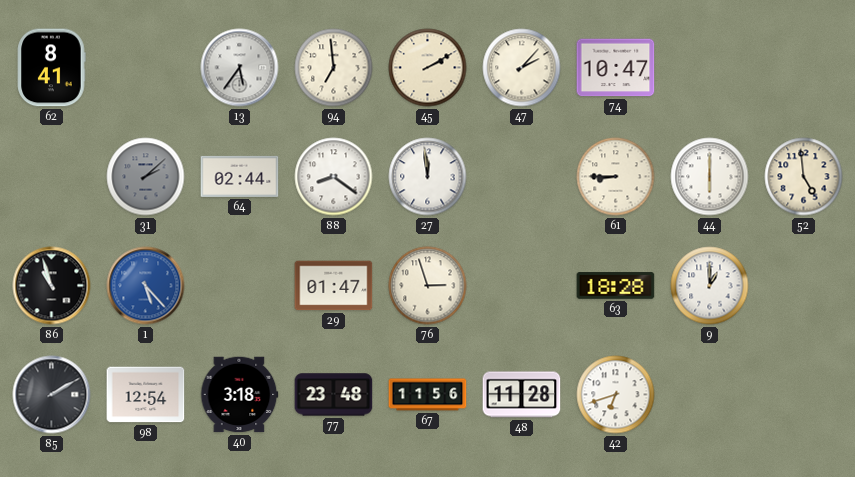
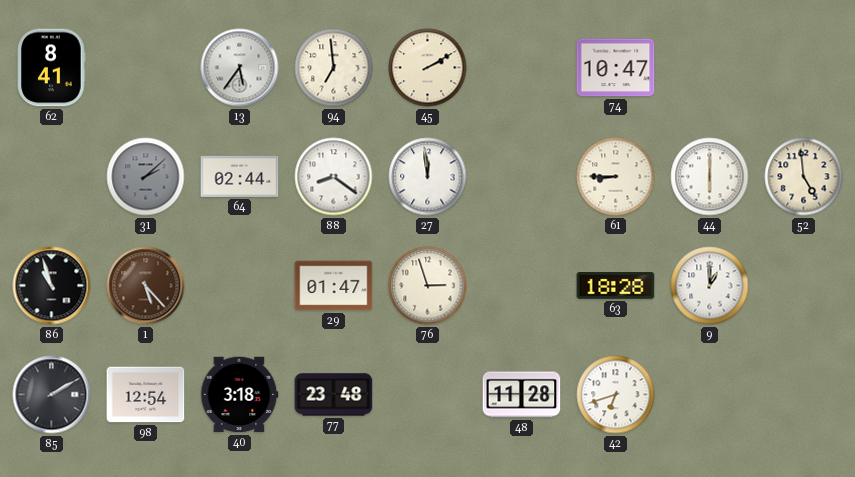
47: 2:07 -> none (522, 68)
1 dial: blue -> brown (146, 286)
67: 11:56 -> none (428, 395)
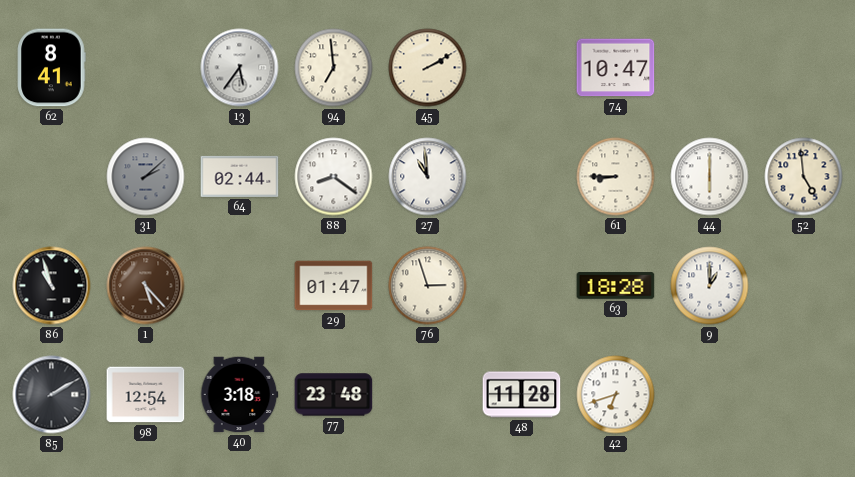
27: 11:59 -> 10:59 (428, 177)
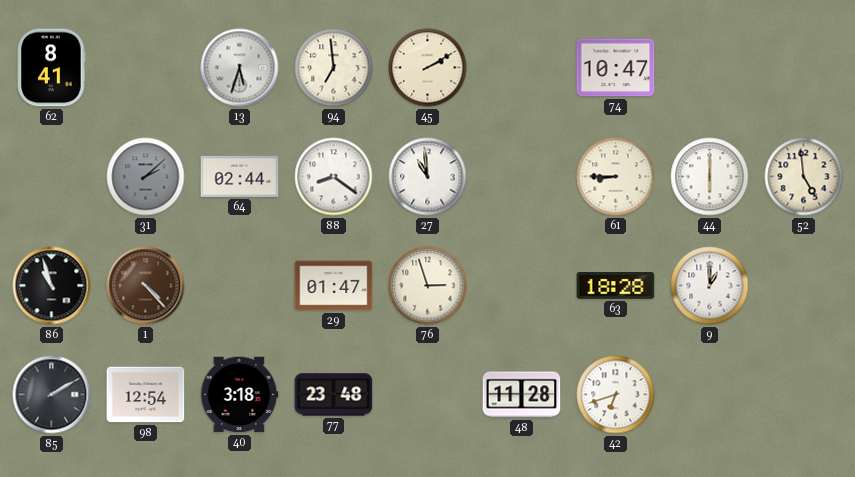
13: 5:36 -> 5:33 (240, 68)
1: 5:23 -> 4:23 (146, 286)
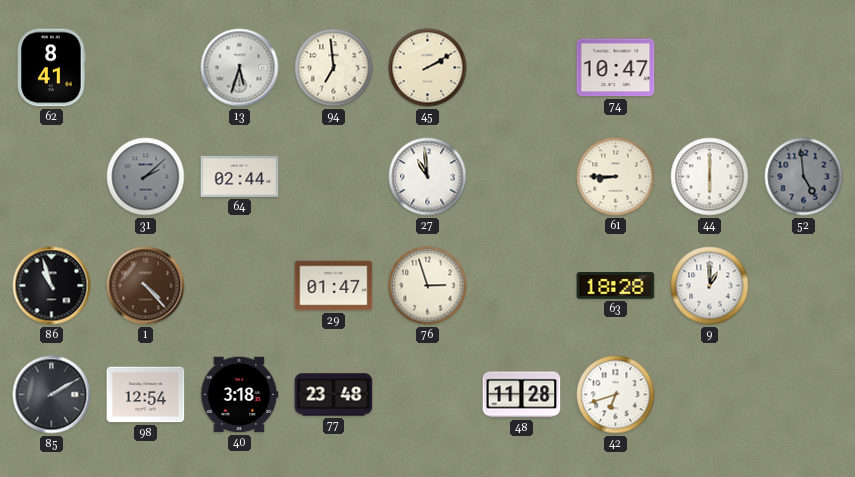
88: 8:21 -> none (334, 177)
52 dial: cream -> grey (804, 177)
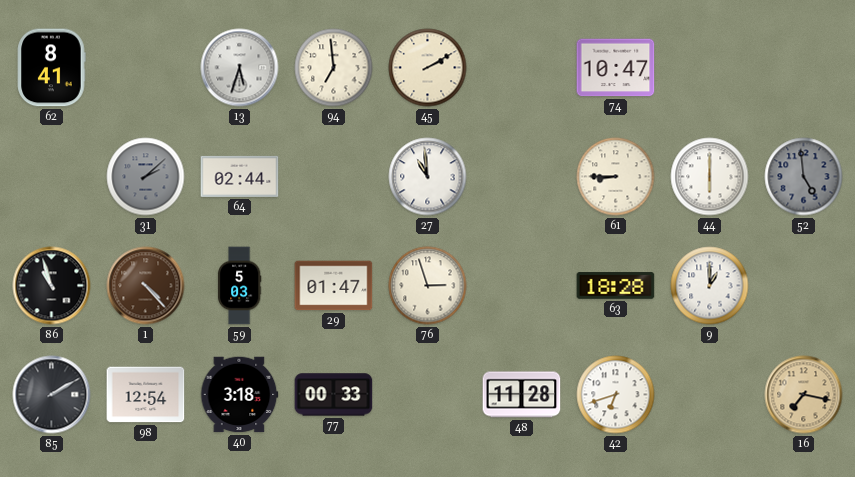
59: none -> 5:03 (239, 286)
77: 23:48 -> 00:33 (334, 395)
16: none -> 7:17 (804, 395)
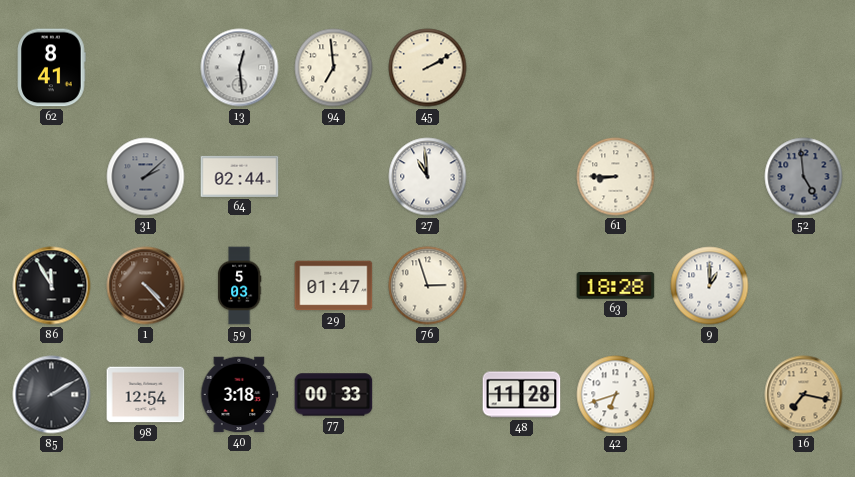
13: 5:33 -> 12:29 (240, 68)
74: 10:47 -> none (616, 68)
44: 6:00 -> none (710, 177)
86: 10:57 -> 11:55 (52, 286)
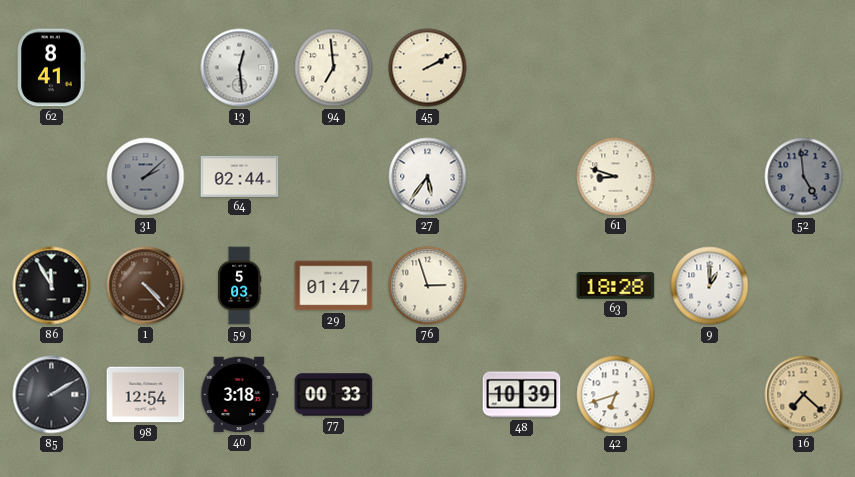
27: 10:59 -> 5:36 (428, 177)
61: 8:45 -> 8:48 (616, 177)
48: 11:28 -> 10:39 (522, 395)
16: 7:17 -> 7:22 (804, 395)
